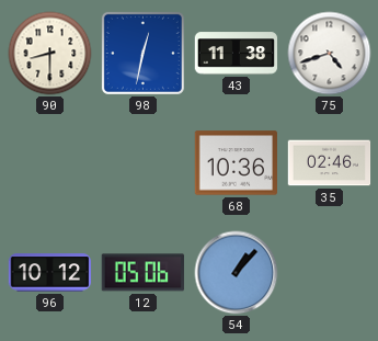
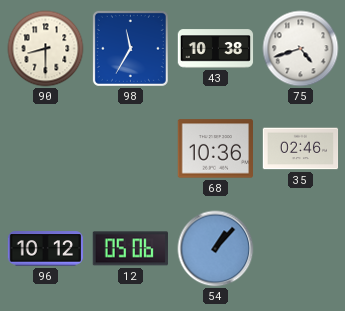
98: 12:32 -> 11:35 (130, 48)
43: 11:38 -> 10:38 (216, 49)
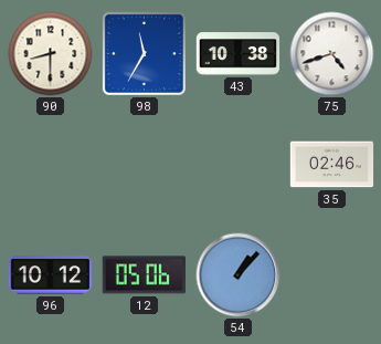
68: 10:36 -> none (215, 149)
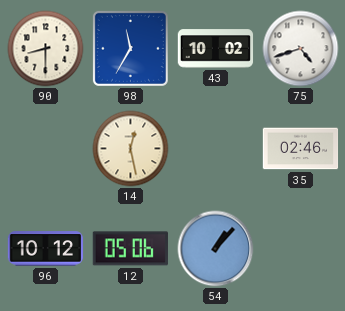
43: 10:38 -> 10:02 (216, 49)
14: none -> 12:28 (131, 149)
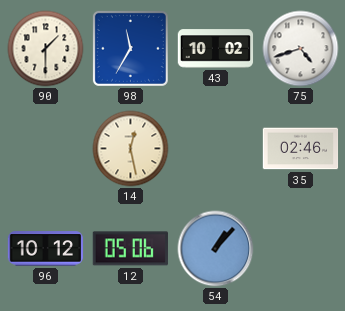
90: 8:30 -> 1:30 (46, 49)
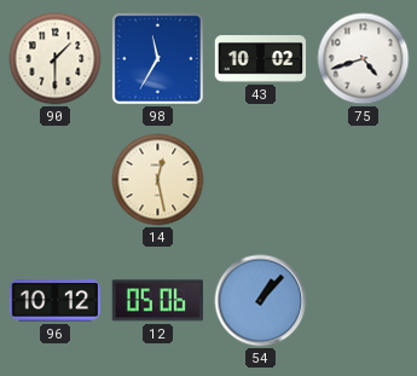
35: 02:46 -> none (301, 149)
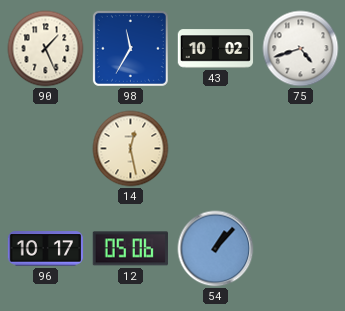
90: 1:30 -> 1:26 (46, 49)
96: 10:12 -> 10:17 (46, 249)
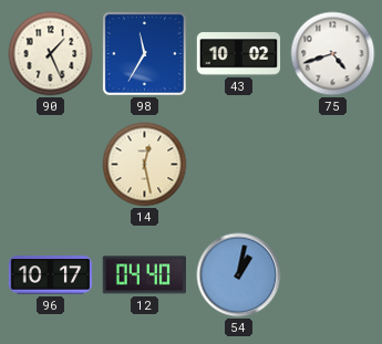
12: 05:06 -> 04:40 (144, 275)
54: 1:07 -> 1:02 (239, 275)
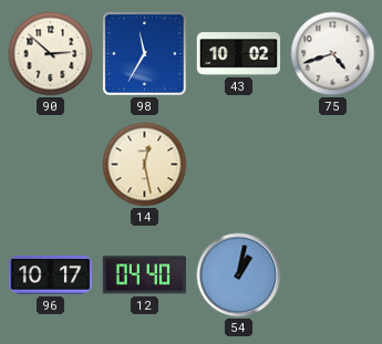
90: 1:26 -> 2:52 (51, 54)
